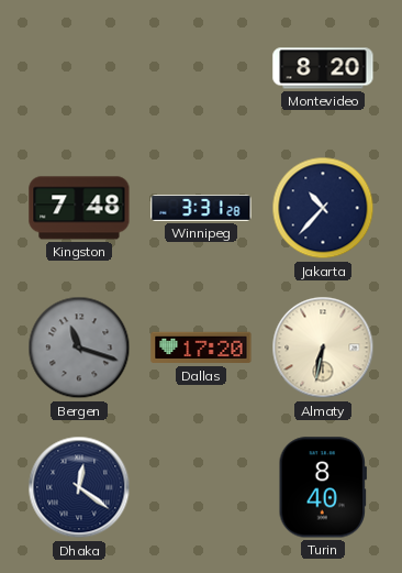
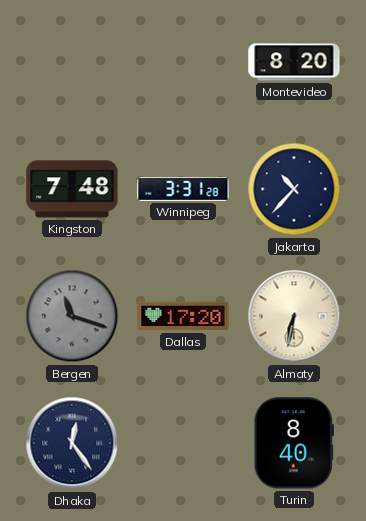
Dhaka: 12:21 -> 12:24 (72, 443)
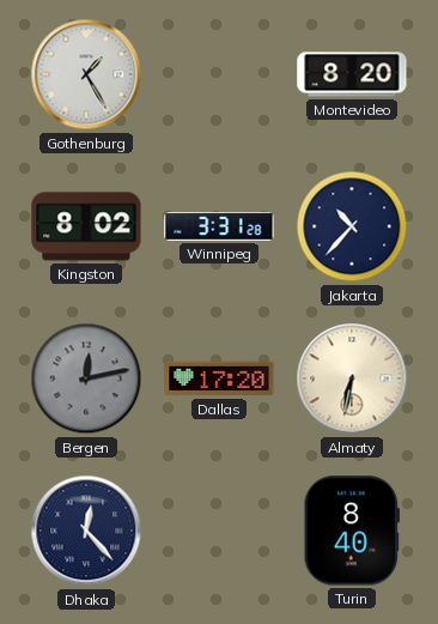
Gothenburg: none -> 1:25 (86, 74)
Kingston: 7:48 -> 8:02 (86, 226)
Bergen: 11:18 -> 12:13 (86, 378)
Dhaka: 12:24 -> 12:23 (86, 531)
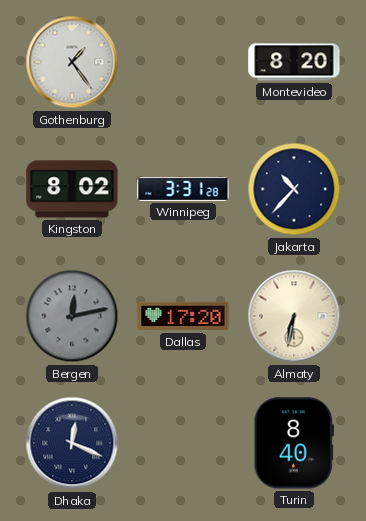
Gothenburg: 1:25 -> 1:24 (72, 62)
Dhaka: 12:23 -> 12:19 (72, 443)
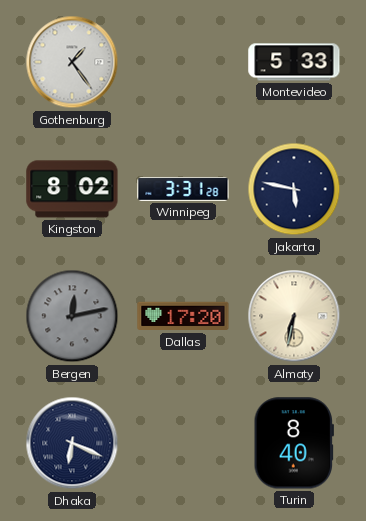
Montevideo: 8:20 -> 5:33 (294, 62)
Jakarta: 10:37 -> 5:47 (294, 189)
Dhaka: 12:19 -> 6:19 (72, 443)
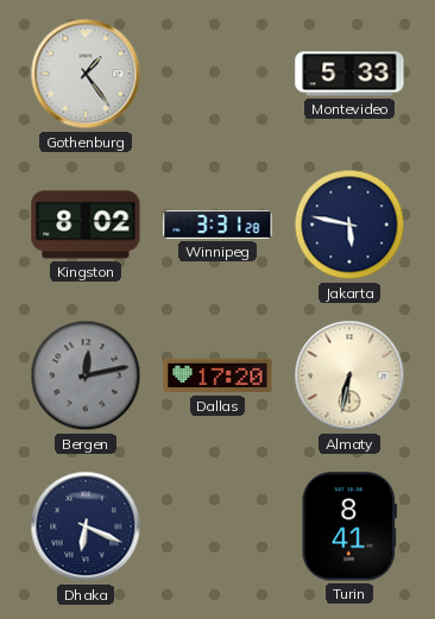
Turin: 8:40 -> 8:41 (349, 526)
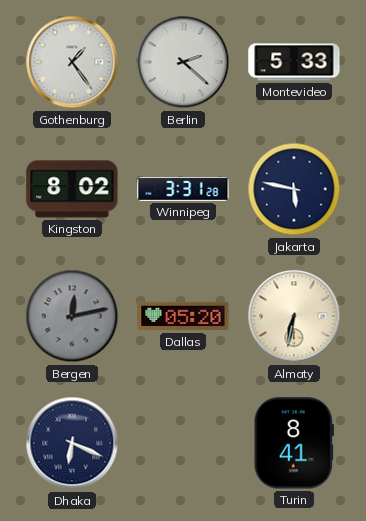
Berlin: none -> 2:22 (183, 62)
Dallas: 17:20 -> 05:20 (183, 316)
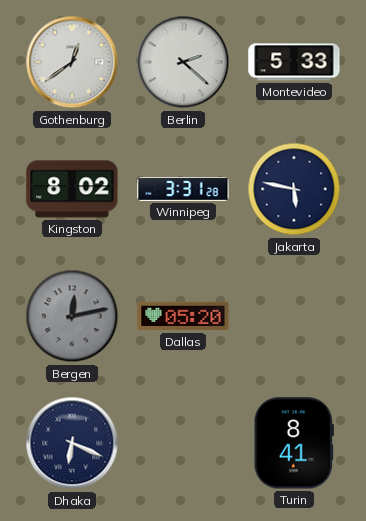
Gothenburg: 1:24 -> 12:39 (72, 62)
Almaty: 6:32 -> none (294, 316)
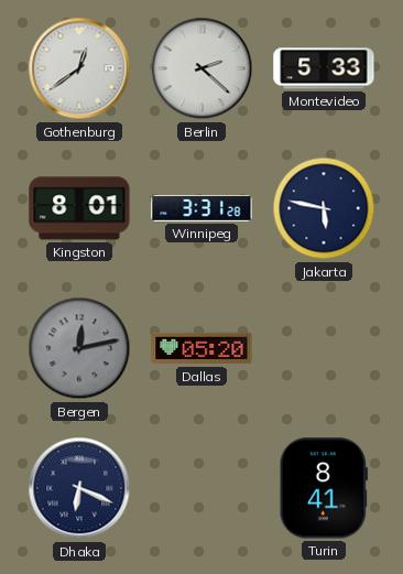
Kingston: 8:02 -> 8:01 (79, 208)
